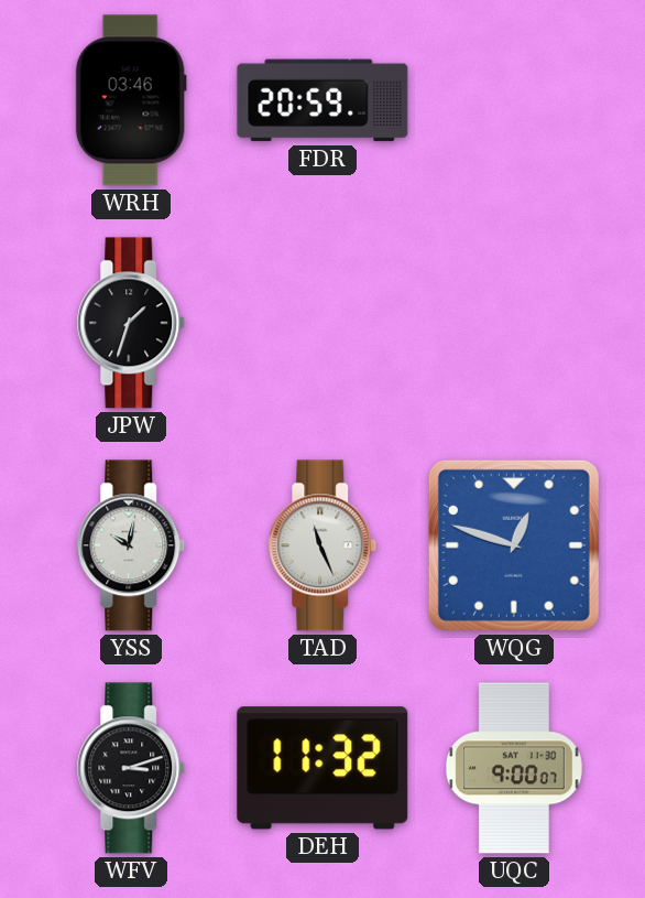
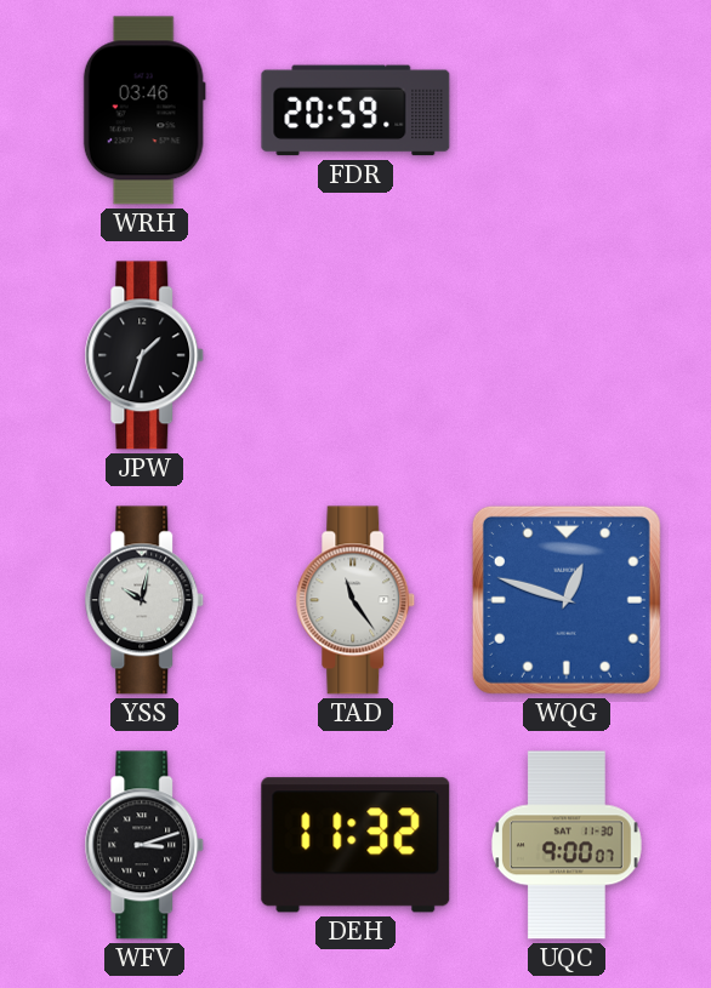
TAD: 11:26 -> 11:24 (355, 600)
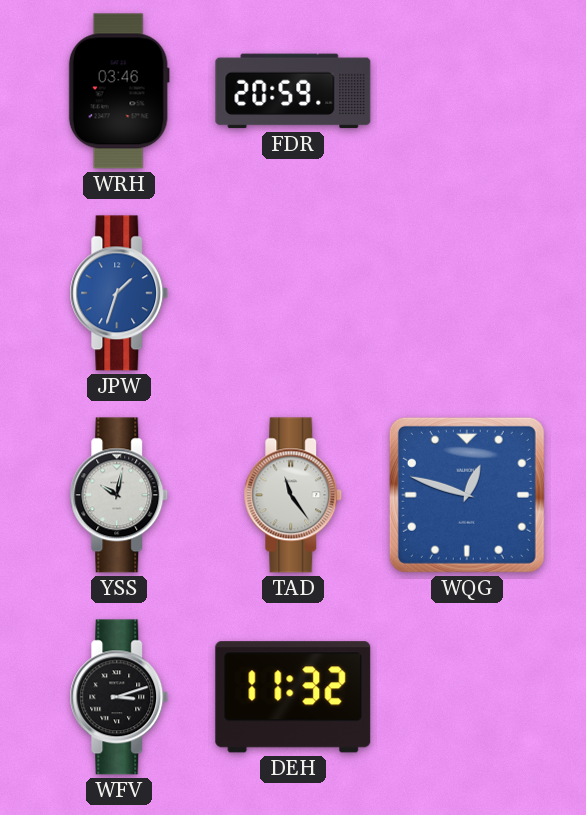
JPW dial: black -> blue (119, 293)
UQC: 9:00 -> none (567, 845)
